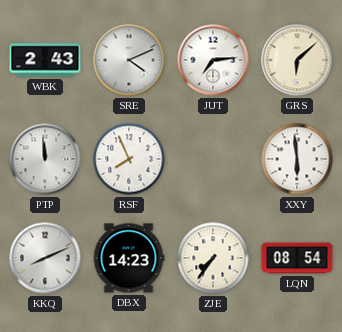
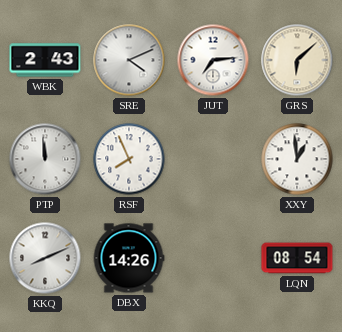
XXY: 5:59 -> 12:59 (297, 159)
DBX: 14:23 -> 14:26 (129, 258)
ZJE: 7:36 -> none (213, 258)
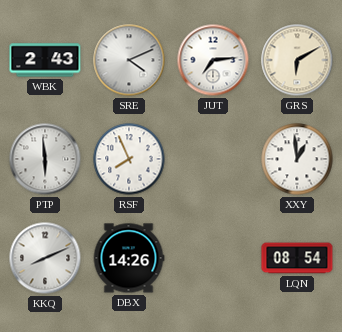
GRS: 6:08 -> 6:10 (297, 60)
PTP: 11:59 -> 5:59 (45, 159)
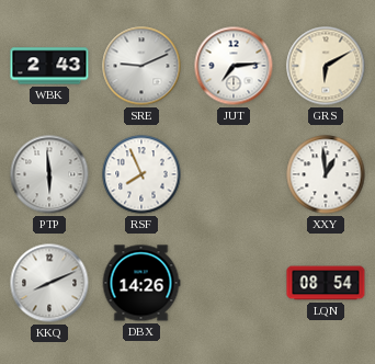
SRE: 4:11 -> 9:11 (141, 66)
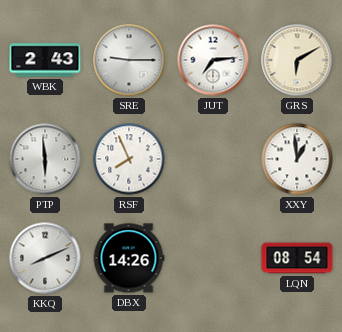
SRE: 9:11 -> 9:15 (129, 60)
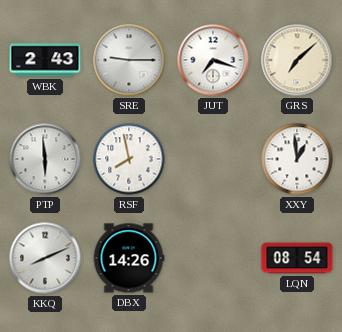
JUT: 7:14 -> 7:18 (213, 60)
GRS: 6:10 -> 7:08 (297, 60)
RSF: 7:56 -> 7:58 (129, 159)
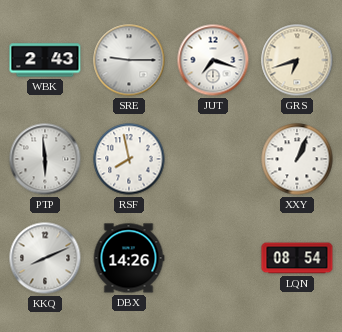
GRS: 7:08 -> 6:42 (297, 60)
XXY: 12:59 -> 1:04 (297, 159)
